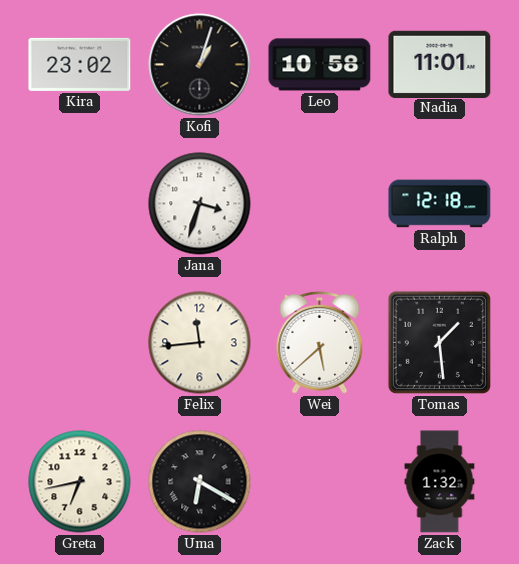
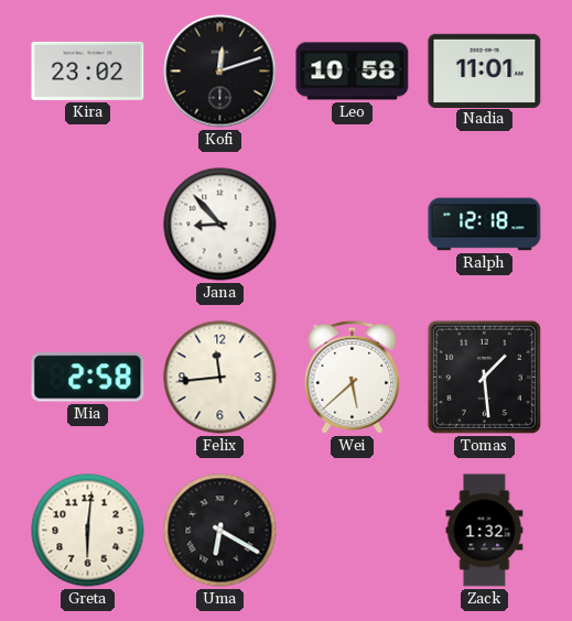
Kofi: 1:03 -> 12:12 (220, 72)
Jana: 3:33 -> 8:53 (220, 225)
Mia: none -> 2:58 (88, 378)
Greta: 6:43 -> 6:01 (88, 531)
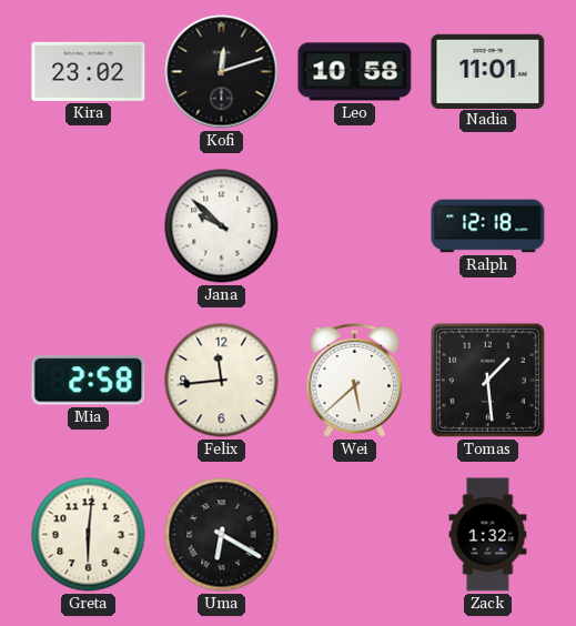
Jana: 8:53 -> 9:52 (222, 226)
